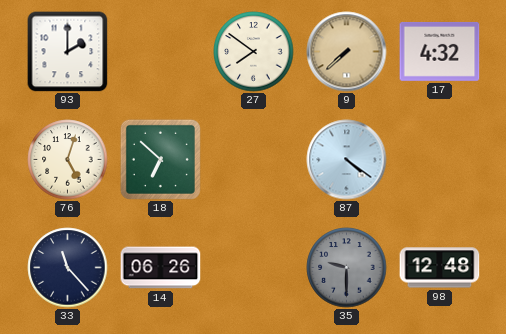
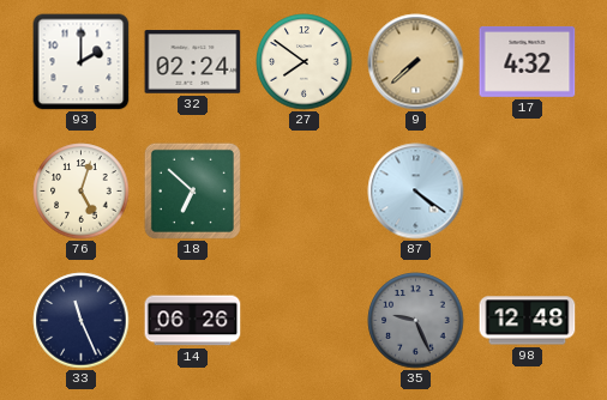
32: none -> 02:24 (193, 62)
33: 11:23 -> 11:26 (82, 321)
35: 9:30 -> 9:26 (416, 321)
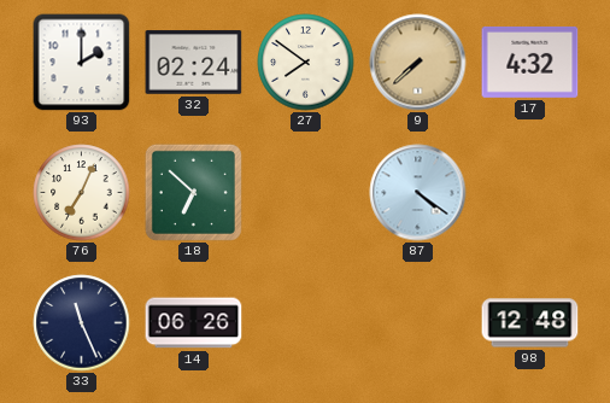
76: 5:03 -> 7:04 (82, 193)
35: 9:26 -> none (416, 321)
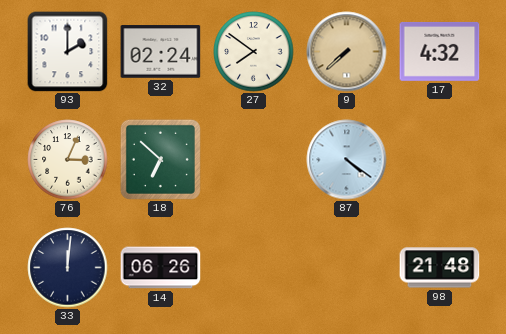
76: 7:04 -> 3:04 (68, 160)
33: 11:26 -> 12:01 (68, 268)
98: 12:48 -> 21:48 (440, 268)
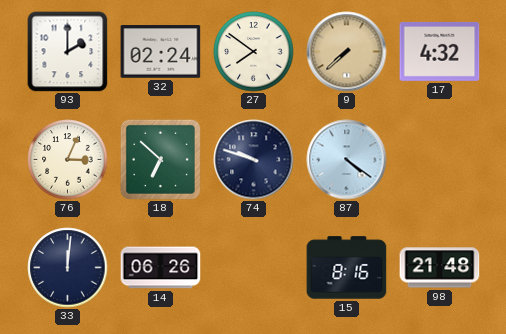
74: none -> 9:48 (254, 160)
15: none -> 8:16 (347, 268)
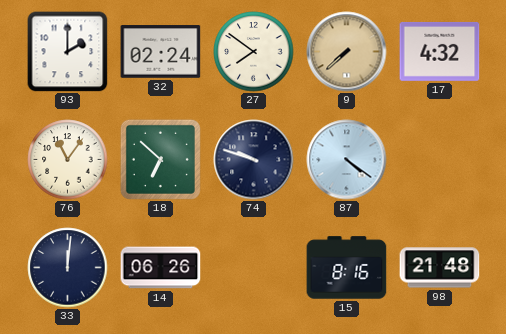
76: 3:04 -> 11:06 (68, 160)
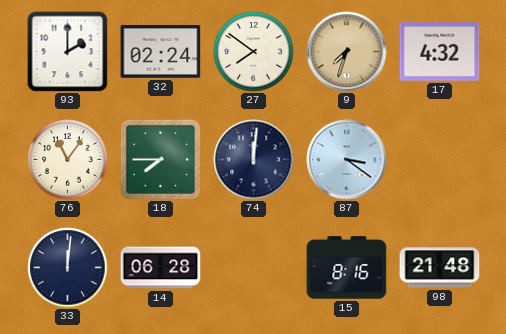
9: 7:38 -> 7:33 (347, 52)
18: 6:52 -> 7:45 (160, 159)
74: 9:48 -> 12:01 (254, 160)
87: 4:21 -> 3:21 (347, 160)
14: 06:26 -> 06:28 (161, 268)
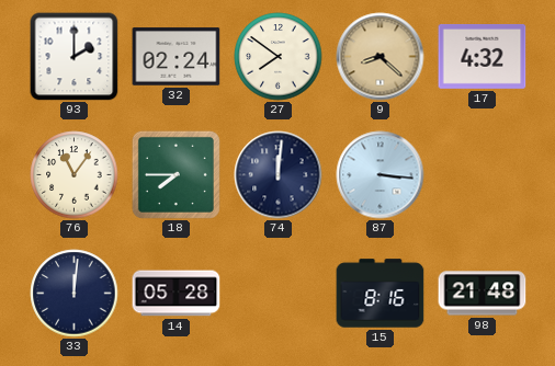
9: 7:33 -> 8:22 (381, 57)
87: 3:21 -> 3:16 (381, 175)
14: 06:28 -> 05:28 (177, 294)
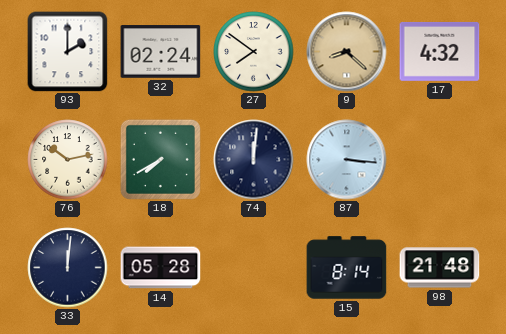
76: 11:06 -> 10:13 (68, 160)
18: 7:45 -> 7:40 (160, 159)
15: 8:16 -> 8:14 (347, 268)
